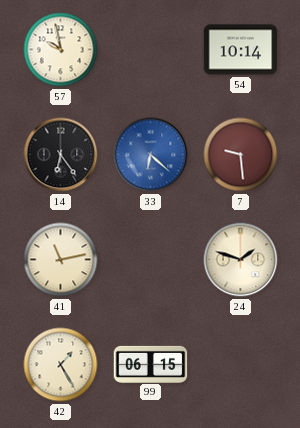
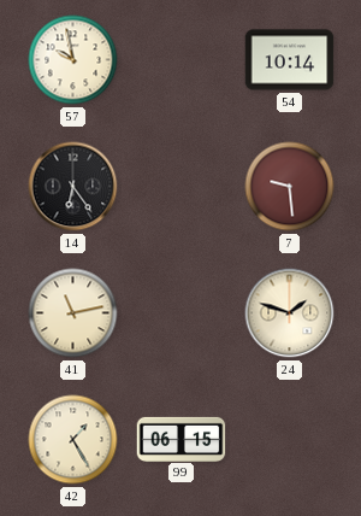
33: 6:22 -> none (151, 155)
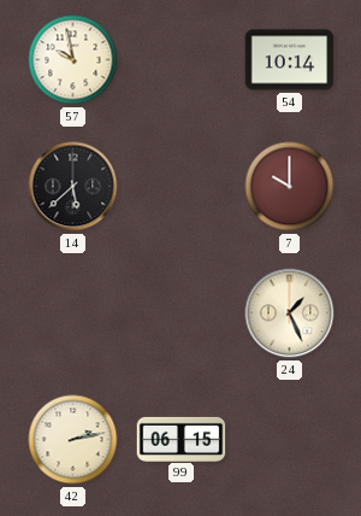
14: 6:24 -> 5:38 (73, 187)
7: 9:29 -> 10:00 (290, 187)
41: 11:13 -> none (73, 313)
24: 1:48 -> 1:26 (290, 313)
42: 1:25 -> 2:13 (73, 440)
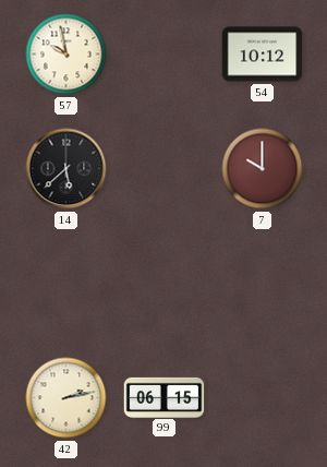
54: 10:14 -> 10:12 (263, 55)
24: 1:26 -> none (290, 313)
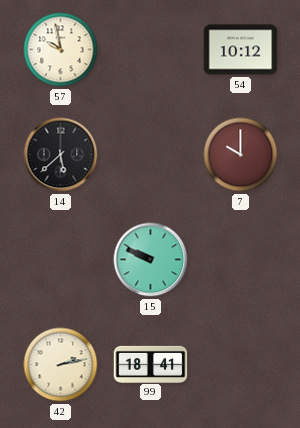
15: none -> 9:49 (151, 260)
99: 06:15 -> 18:41 (151, 364)
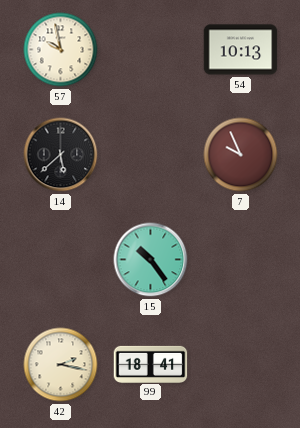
54: 10:12 -> 10:13 (241, 50)
7: 10:00 -> 9:56 (241, 155)
15: 9:49 -> 10:24 (151, 260)
42: 2:13 -> 2:17 (61, 365)
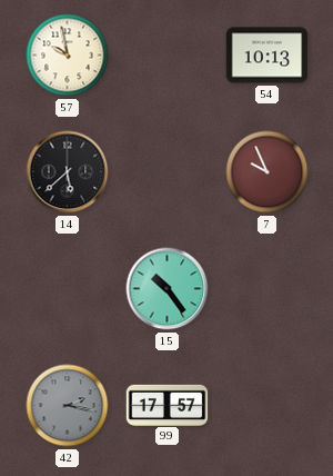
42 dial: cream -> grey (68, 406)
99: 18:41 -> 17:57 (168, 405)
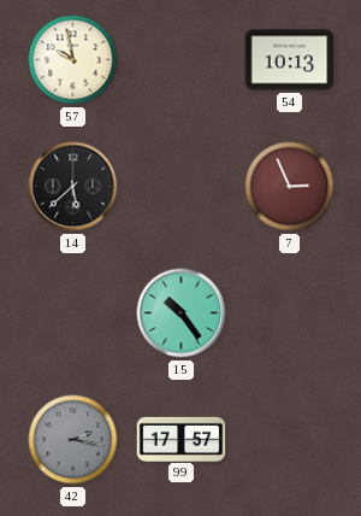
7: 9:56 -> 2:56 (290, 187)
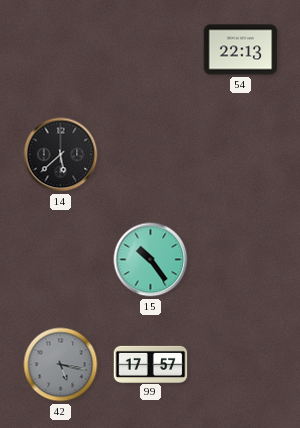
57: 9:58 -> none (73, 60)
54: 10:13 -> 22:13 (241, 50)
7: 2:56 -> none (290, 187)
42: 2:17 -> 5:17 (61, 365)
